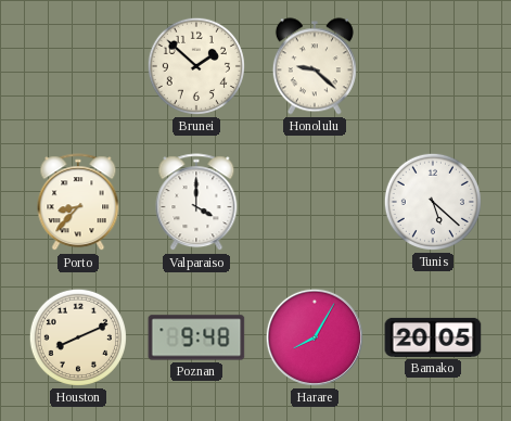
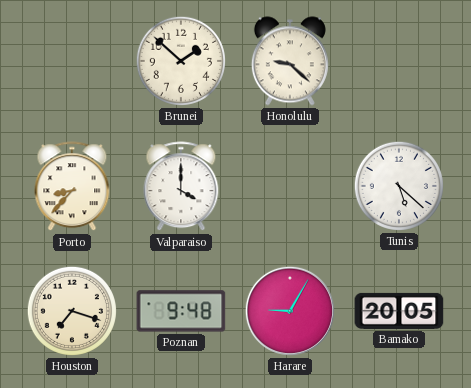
Houston: 8:11 -> 7:18 (72, 311)
Harare: 8:05 -> 9:05 (290, 311)
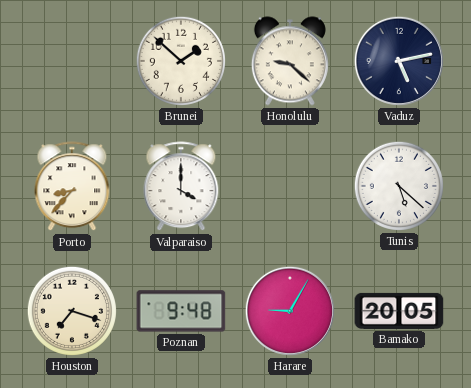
Vaduz: none -> 5:13 (399, 61)
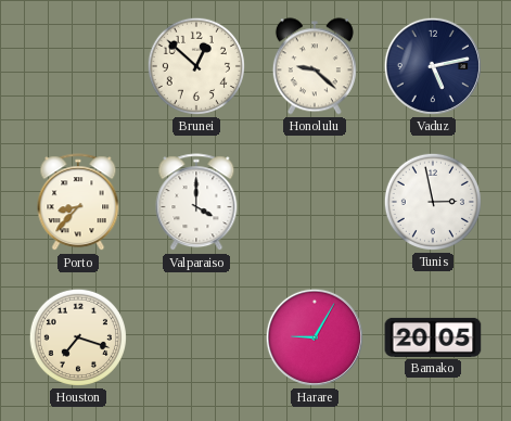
Brunei: 1:52 -> 12:52 (196, 66)
Tunis: 5:22 -> 2:58 (433, 202)
Poznan: 9:48 -> none (181, 311)
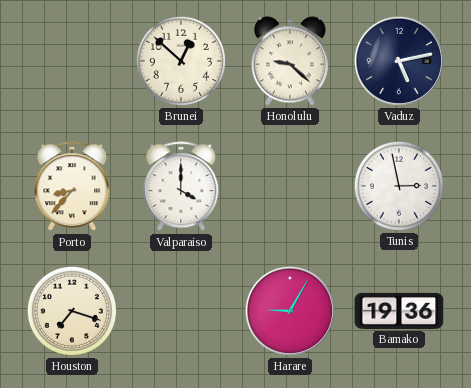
Bamako: 20:05 -> 19:36 (399, 311)
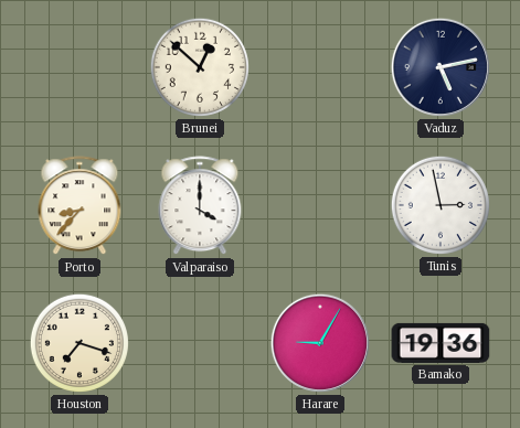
Honolulu: 9:22 -> none (290, 61)
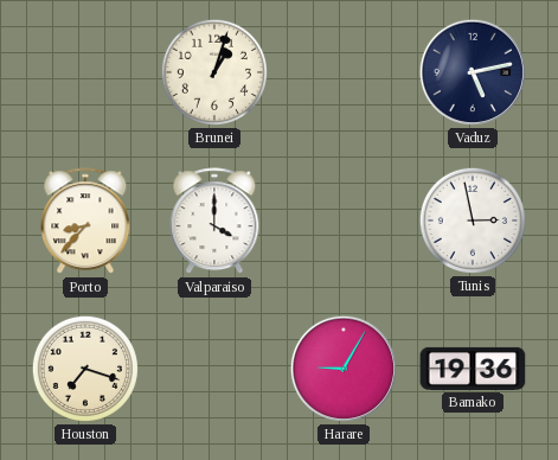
Brunei: 12:52 -> 1:03 (214, 72)
